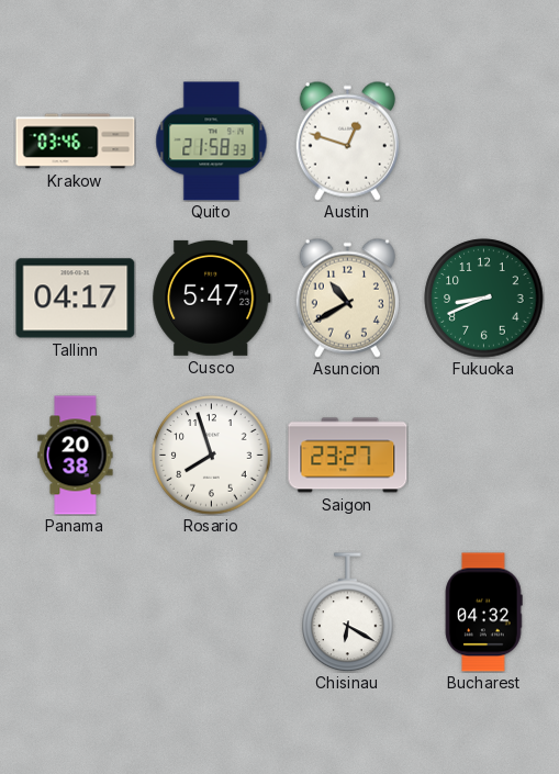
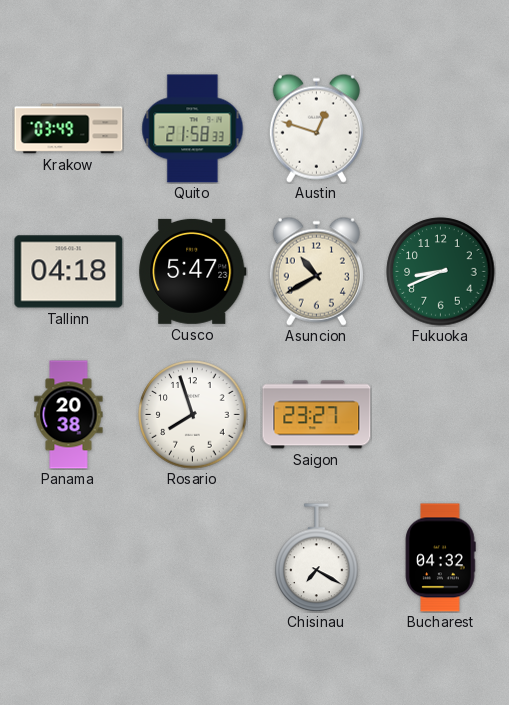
Krakow: 03:46 -> 03:49 (69, 129)
Tallinn: 04:17 -> 04:18 (69, 272)
Chisinau: 6:20 -> 7:20 (317, 558)
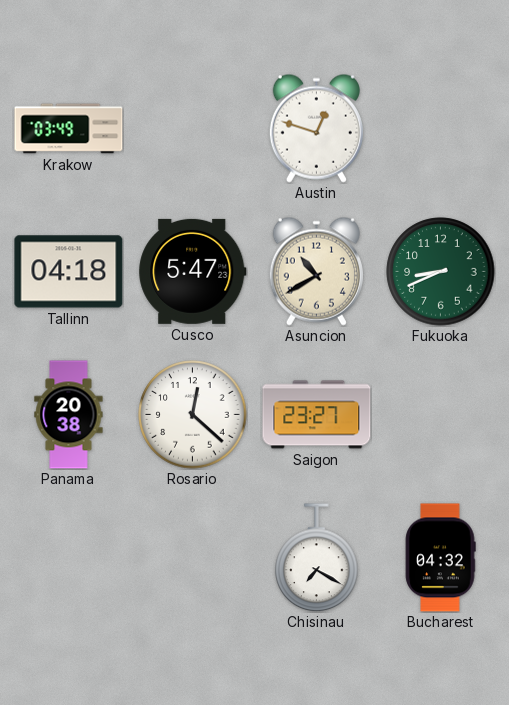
Quito: 21:58 -> none (193, 129)
Rosario: 7:57 -> 12:22 (193, 415)
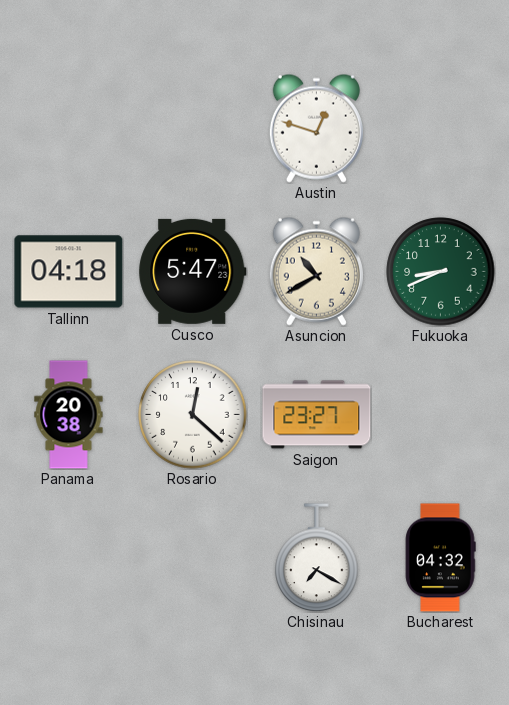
Krakow: 03:49 -> none (69, 129)
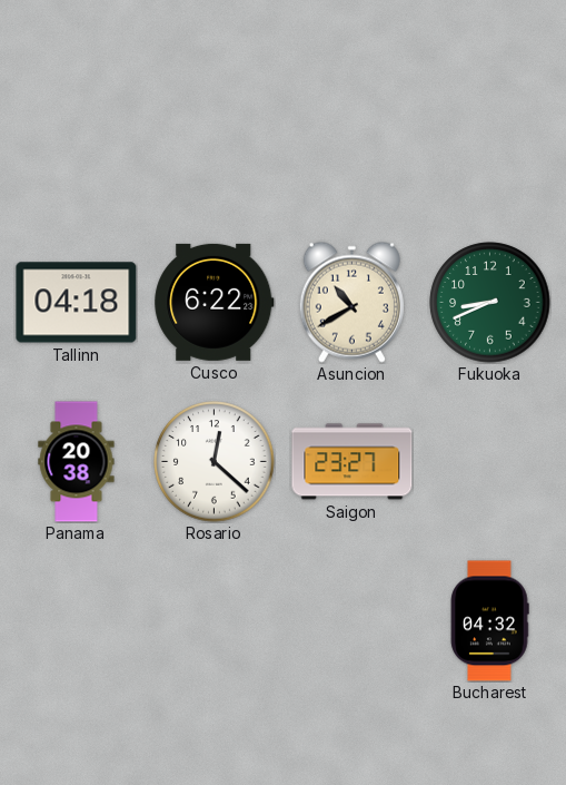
Austin: 12:48 -> none (316, 128)
Cusco: 5:47 -> 6:22 (215, 302)
Chisinau: 7:20 -> none (317, 558)
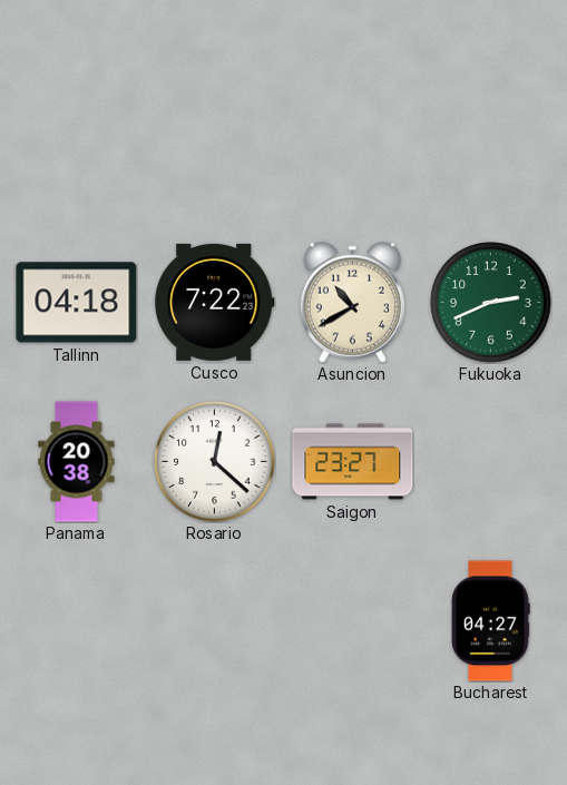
Cusco: 6:22 -> 7:22 (215, 302)
Fukuoka: 8:41 -> 2:41 (491, 303)
Bucharest: 04:32 -> 04:27 (490, 621)
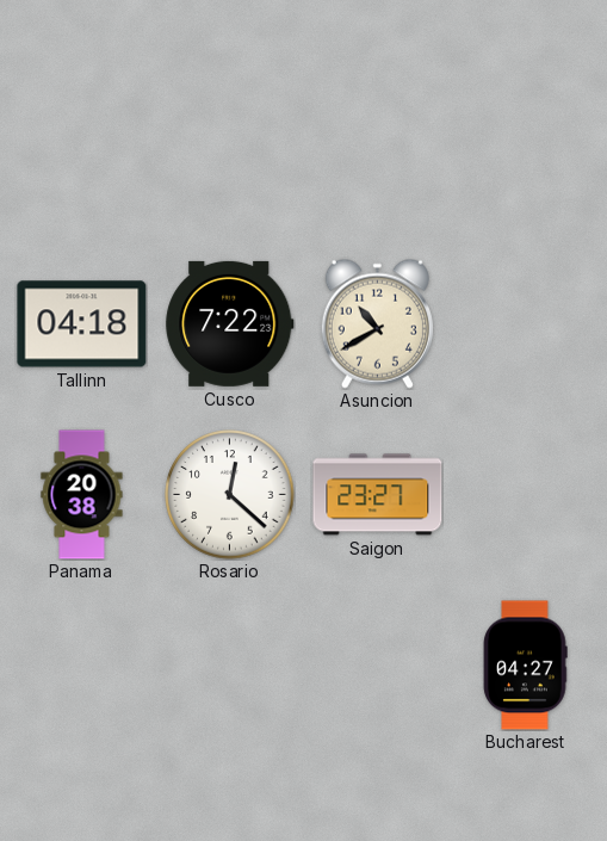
Fukuoka: 2:41 -> none (491, 303)
